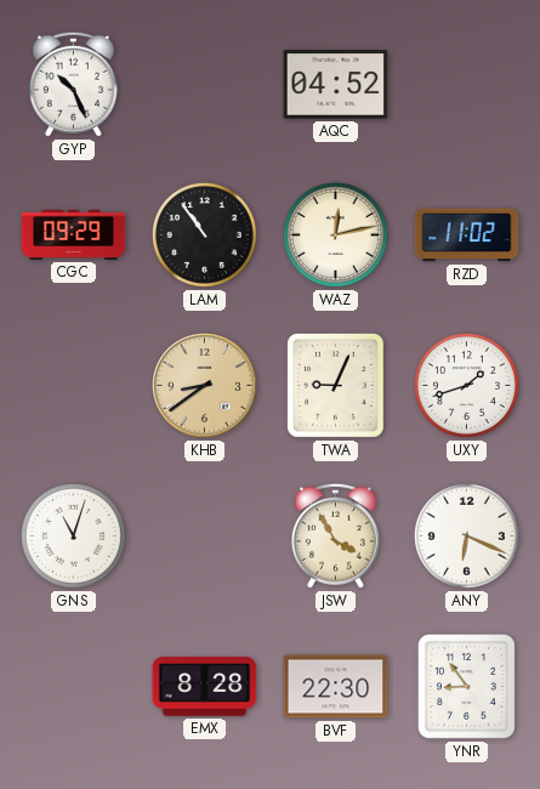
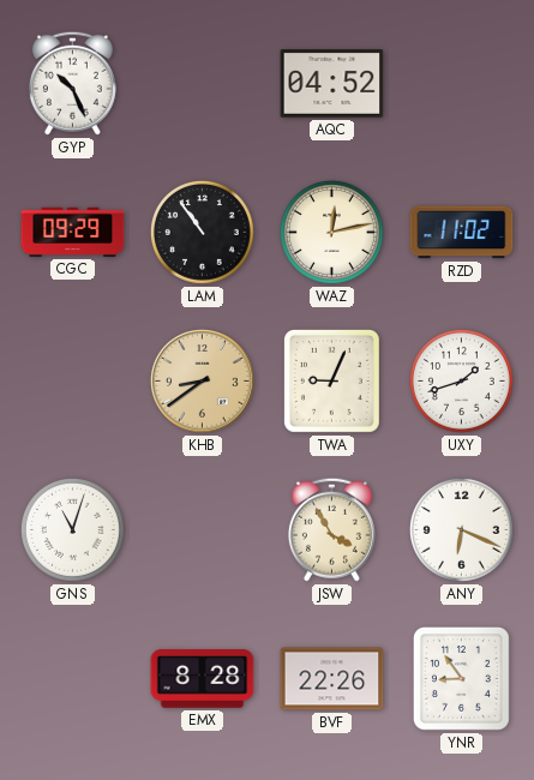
BVF: 22:30 -> 22:26 (332, 679)
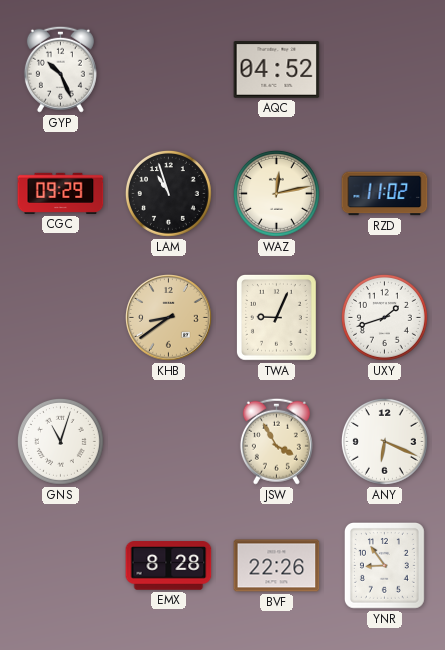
LAM: 10:54 -> 10:57 (168, 193)
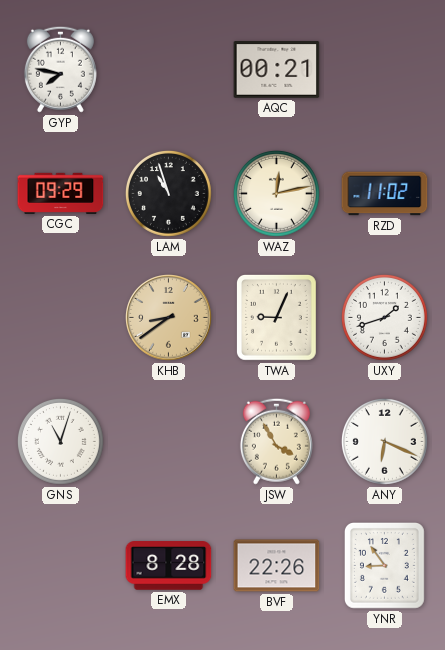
GYP: 10:26 -> 7:47 (60, 69)
AQC: 04:52 -> 00:21 (277, 70)
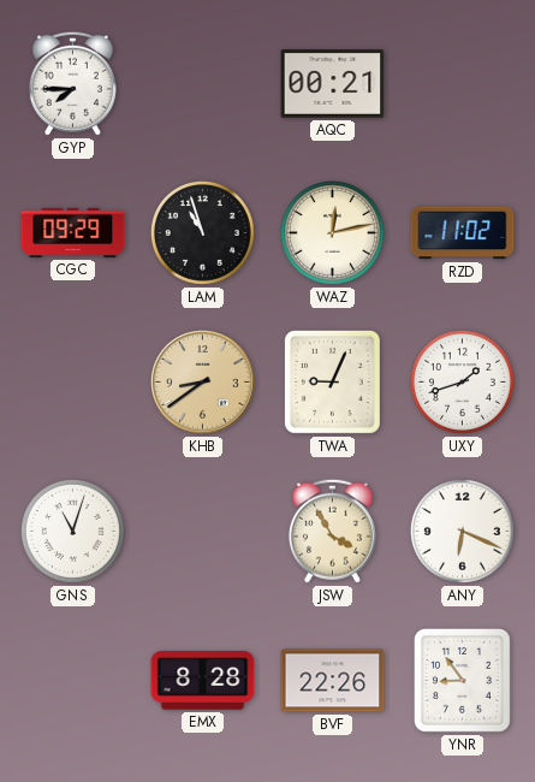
GYP: 7:47 -> 7:45 (72, 83)
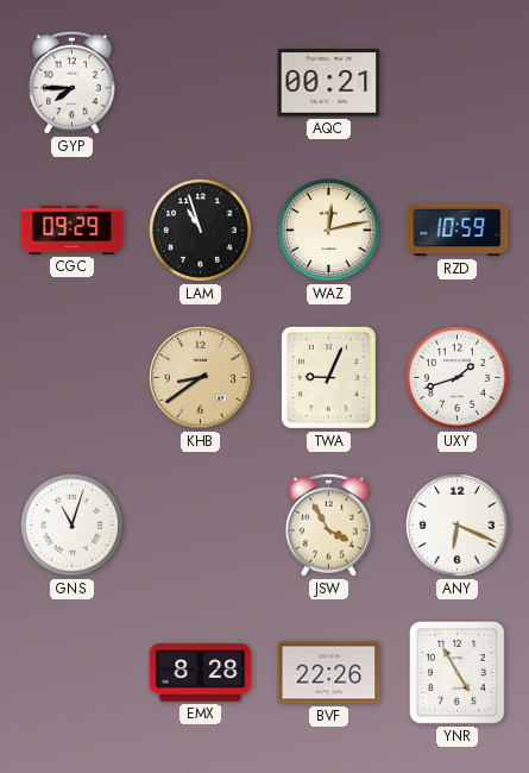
RZD: 11:02 -> 10:59 (458, 231)
YNR: 8:54 -> 4:55 (456, 673)
